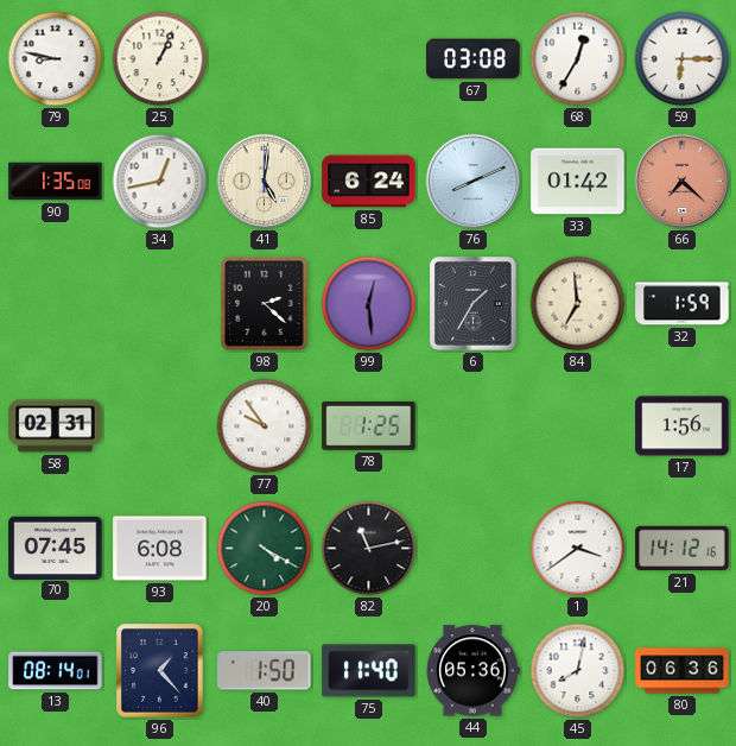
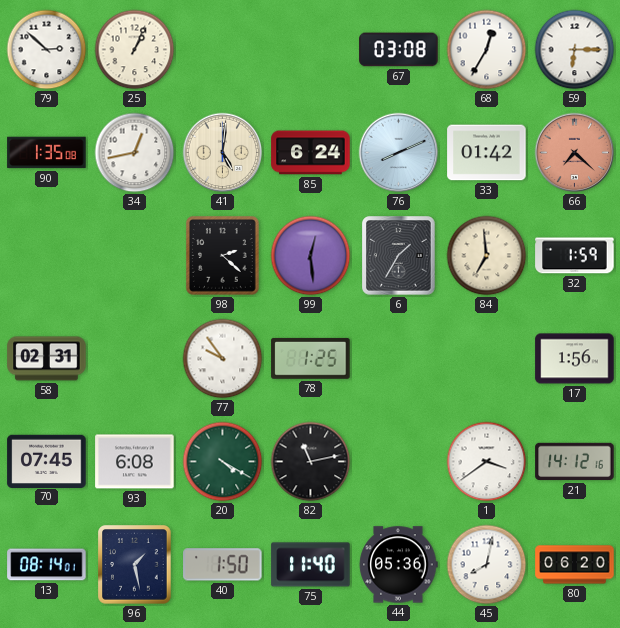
79: 8:47 -> 2:52 (47, 50)
96: 1:23 -> 1:28 (135, 565)
80: 06:36 -> 06:20 (575, 565)
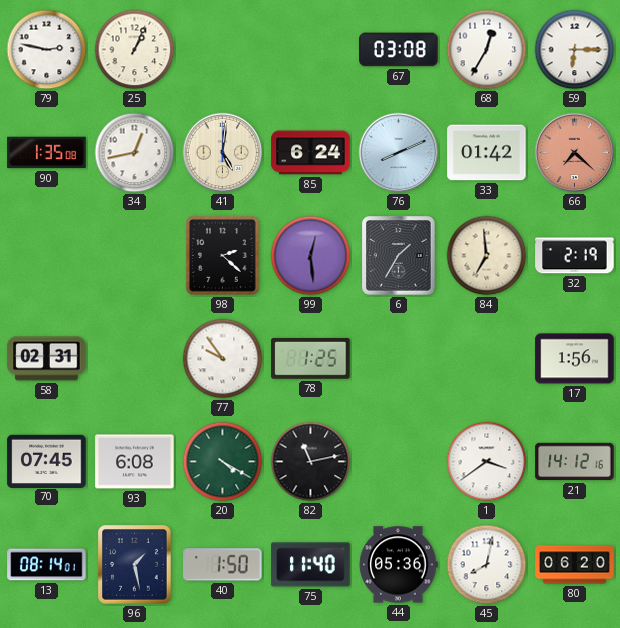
79: 2:52 -> 2:47 (47, 50)
32: 1:59 -> 2:19 (575, 256)
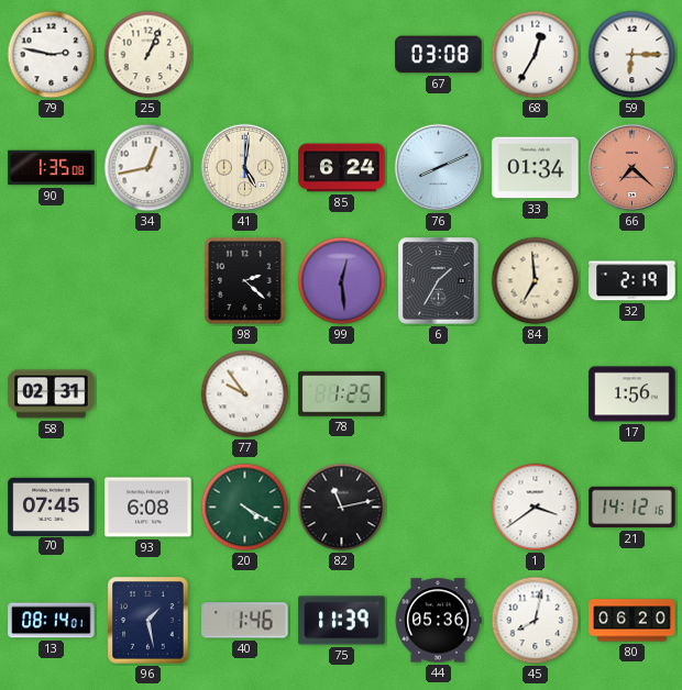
33: 01:42 -> 01:34 (536, 168)
40: 1:50 -> 1:46 (245, 621)
75: 11:40 -> 11:39 (342, 621)
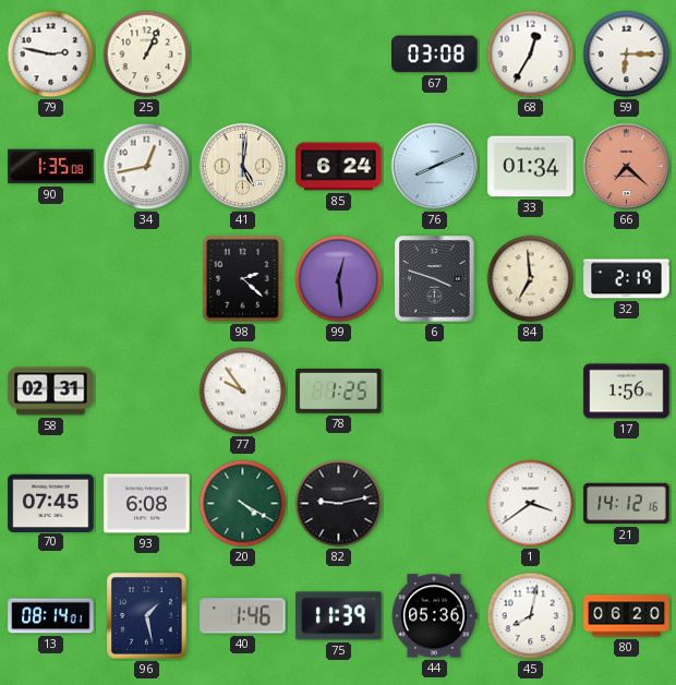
6: 1:35 -> 3:48 (435, 279)
82: 11:13 -> 9:13 (339, 504)
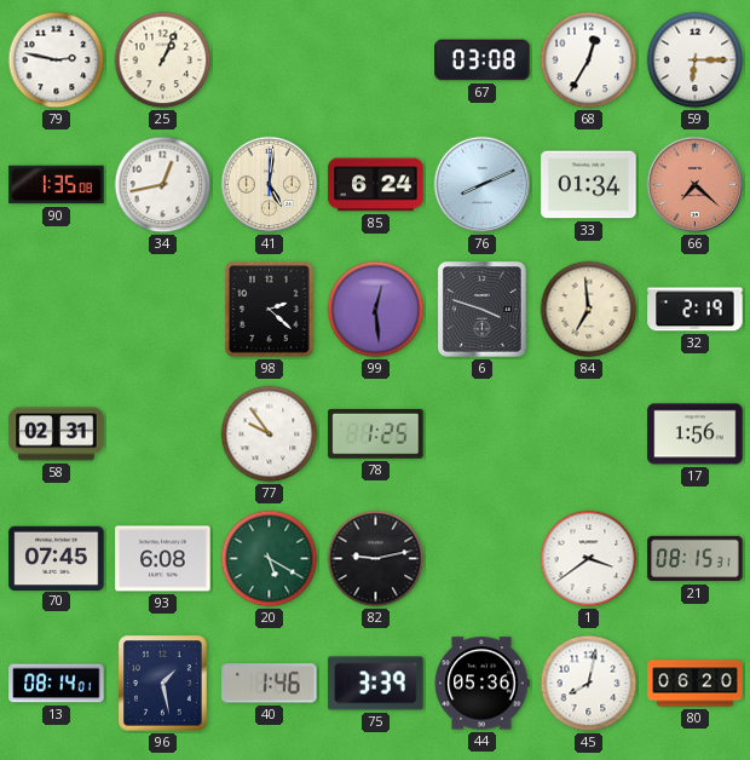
20: 4:20 -> 5:20 (270, 559)
21: 14:12 -> 08:15 (696, 559)
75: 11:39 -> 3:39 (376, 684)
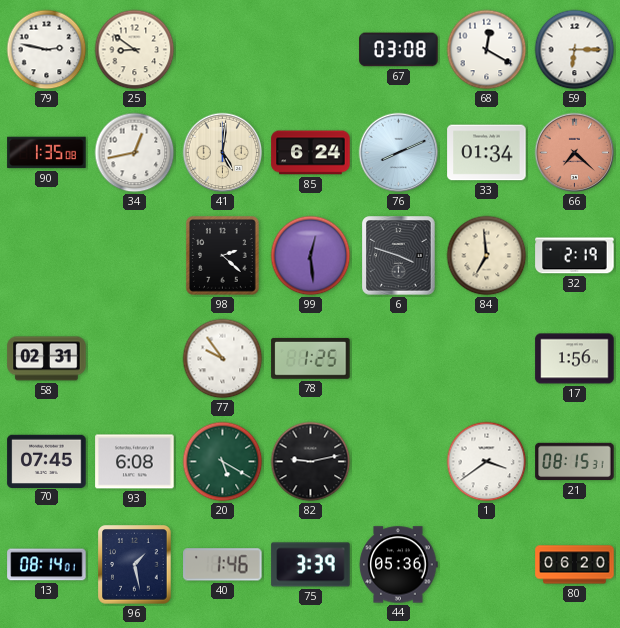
25: 1:04 -> 8:51 (135, 50)
68: 12:35 -> 12:20 (487, 50)
45: 8:02 -> none (589, 684)
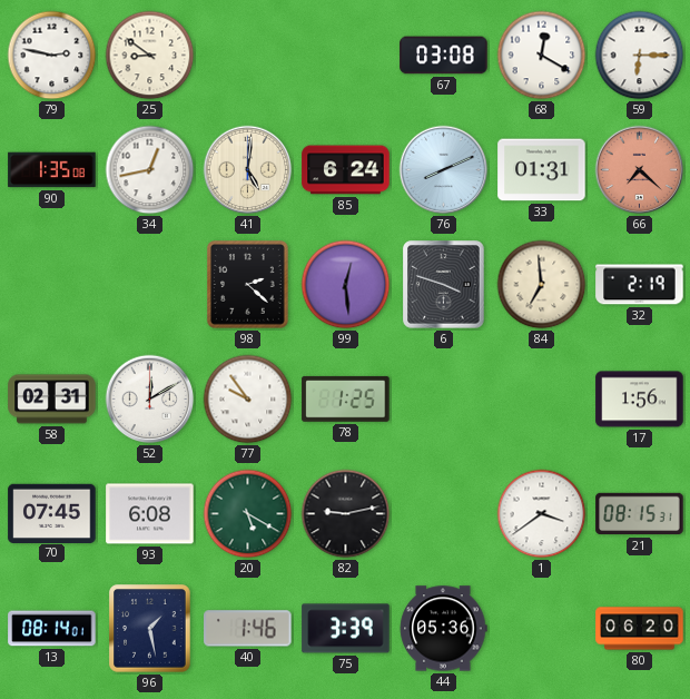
33: 01:34 -> 01:31 (542, 170)
52: none -> 12:10 (150, 400)
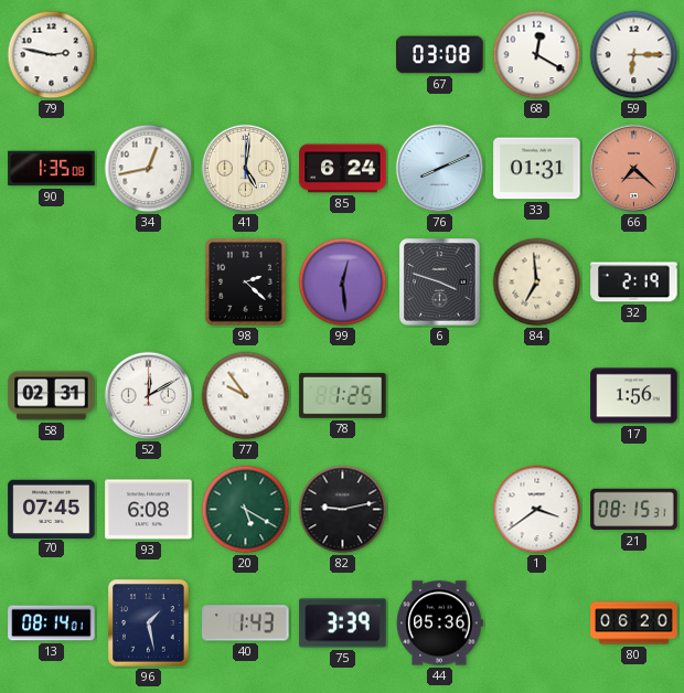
25: 8:51 -> none (150, 56)
40: 1:46 -> 1:43 (246, 623)
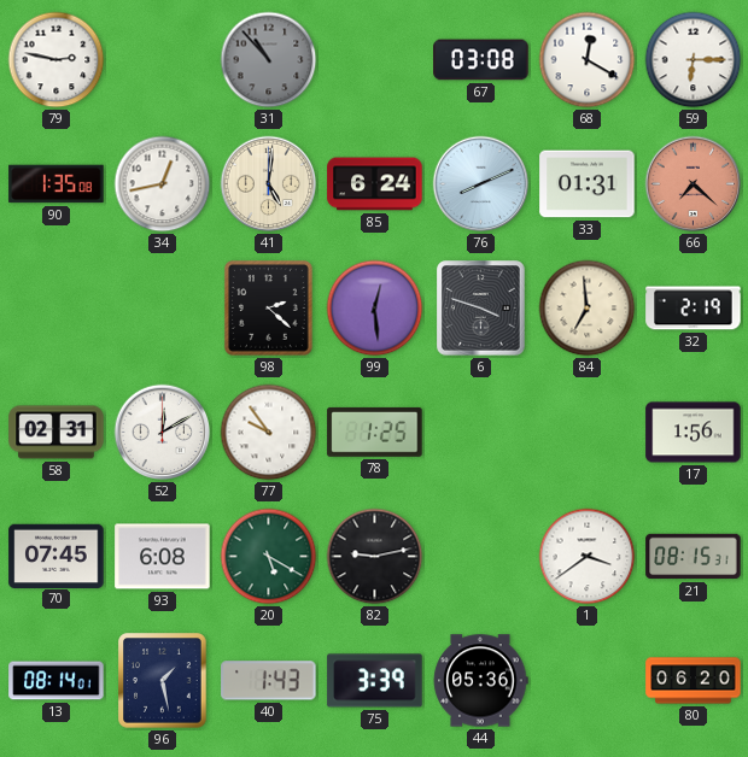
31: none -> 10:53 (269, 60)
